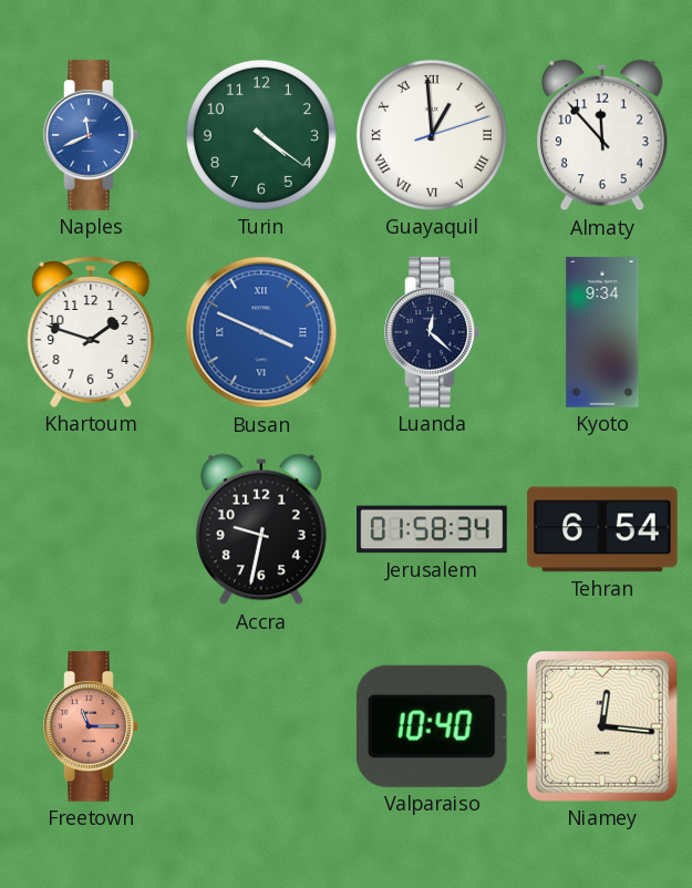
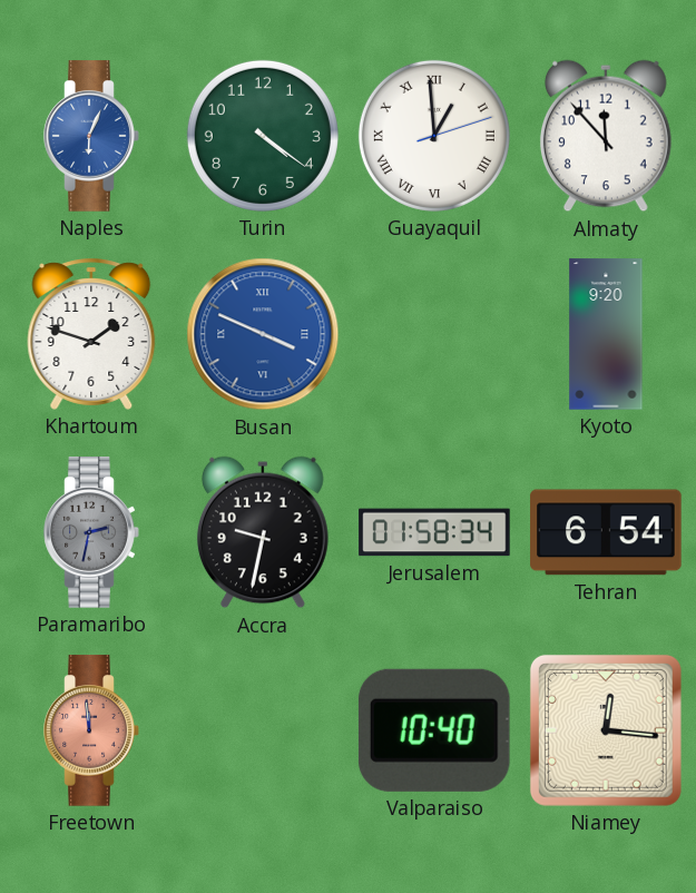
Naples: 11:41 -> 6:04 (91, 136)
Luanda: 12:22 -> none (432, 332)
Kyoto: 9:34 -> 9:20 (606, 334)
Paramaribo: none -> 2:32 (91, 532)
Freetown: 11:15 -> 11:59 (91, 730)
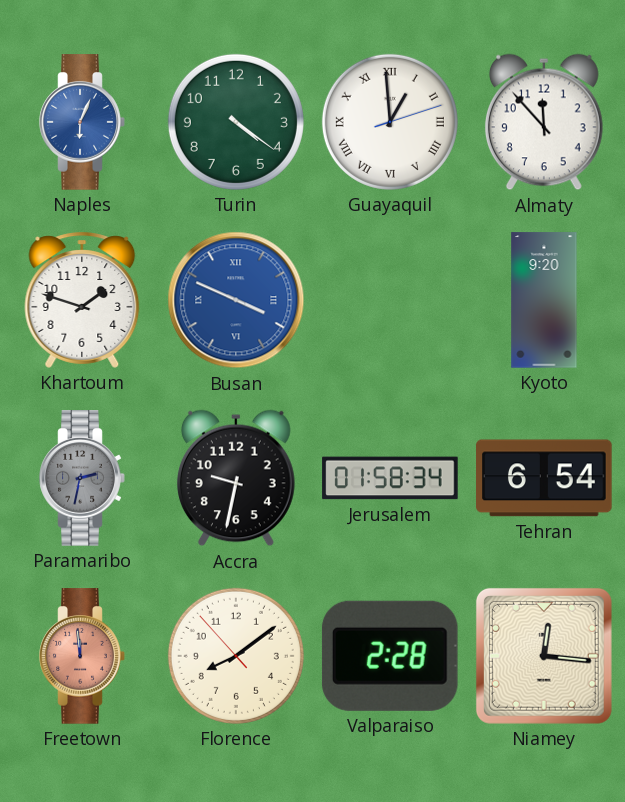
Florence: none -> 8:08 (236, 656)
Valparaiso: 10:40 -> 2:28 (390, 656)
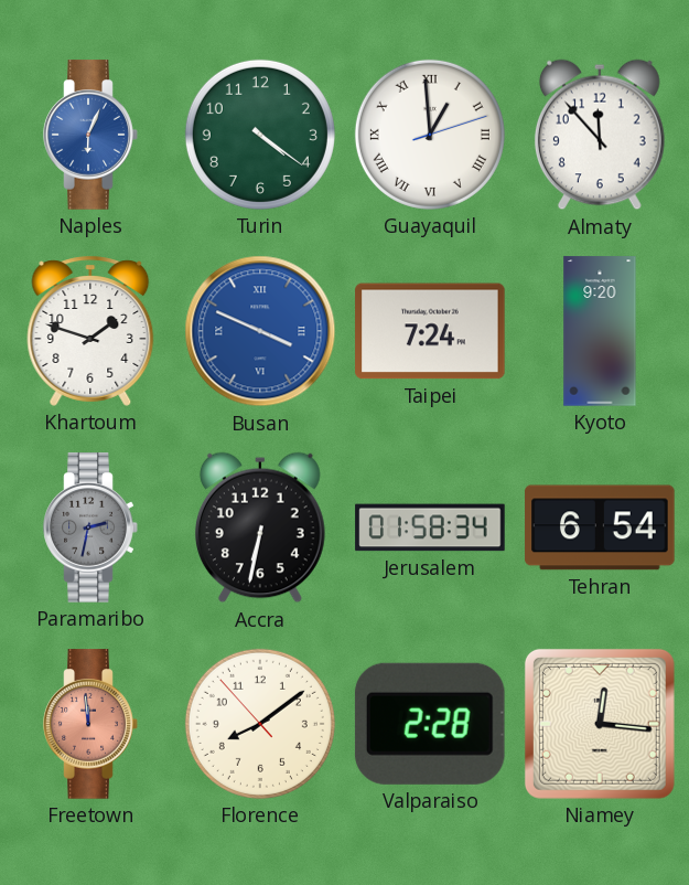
Taipei: none -> 7:24 (430, 331)
Accra: 9:32 -> 6:32 (260, 527)
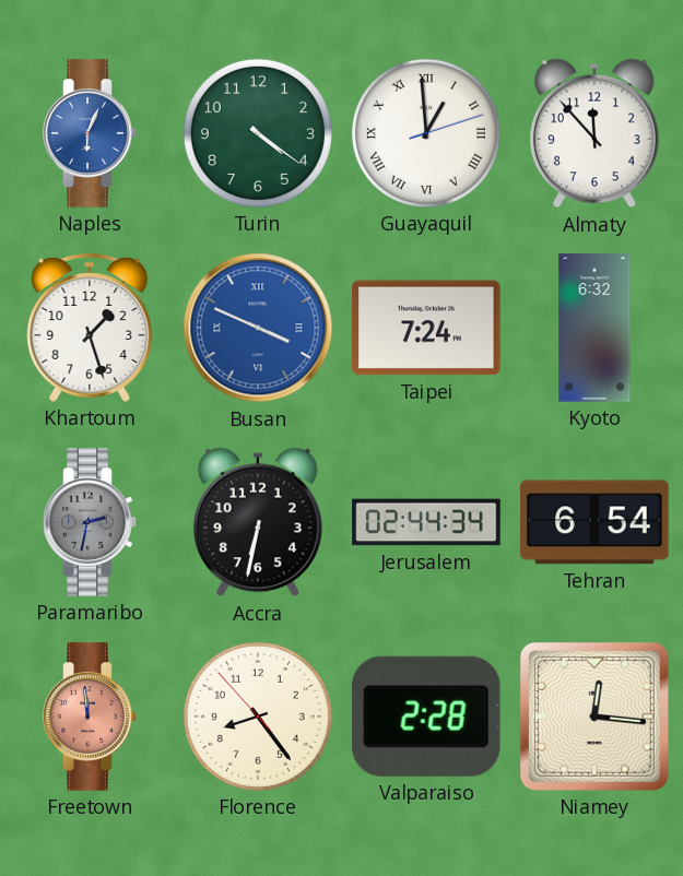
Khartoum: 1:48 -> 1:27 (90, 328)
Kyoto: 9:20 -> 6:32 (594, 328)
Jerusalem: 01:58 -> 02:44 (426, 522)
Florence: 8:08 -> 8:23 (258, 717)
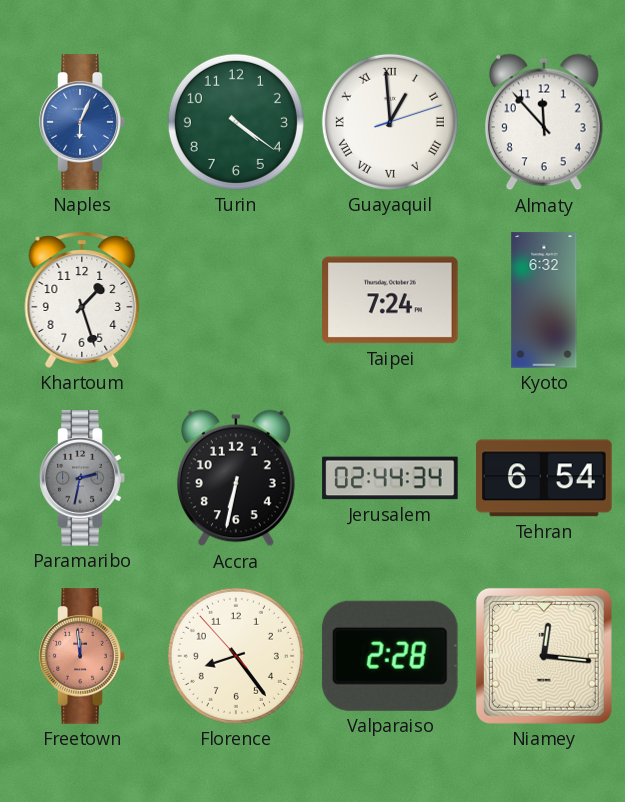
Busan: 3:49 -> none (258, 328)
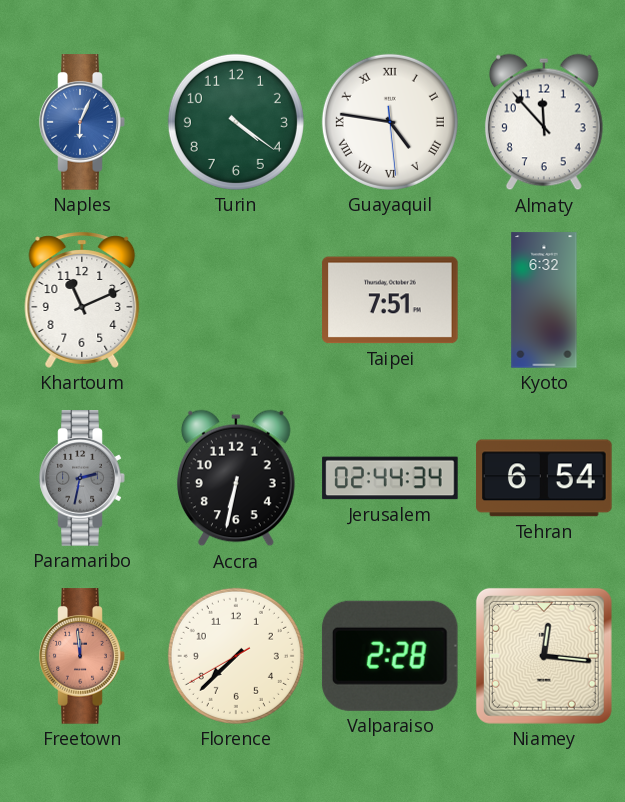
Guayaquil: 12:59 -> 4:46 (390, 122)
Khartoum: 1:27 -> 11:11 (82, 300)
Taipei: 7:24 -> 7:51 (390, 300)
Florence: 8:23 -> 7:37 (236, 656)
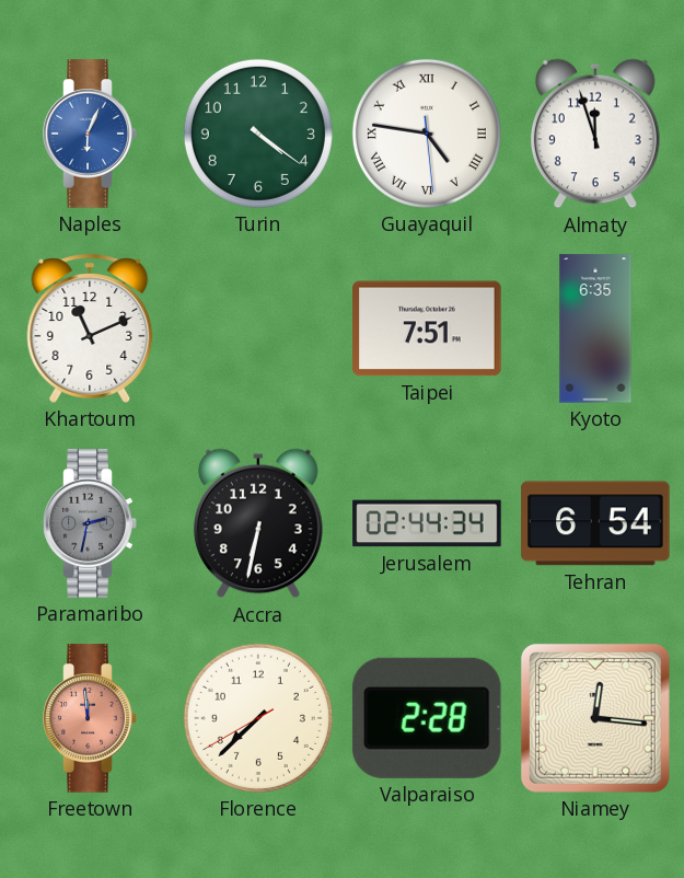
Almaty: 11:53 -> 11:57 (595, 134)
Kyoto: 6:32 -> 6:35 (595, 328)
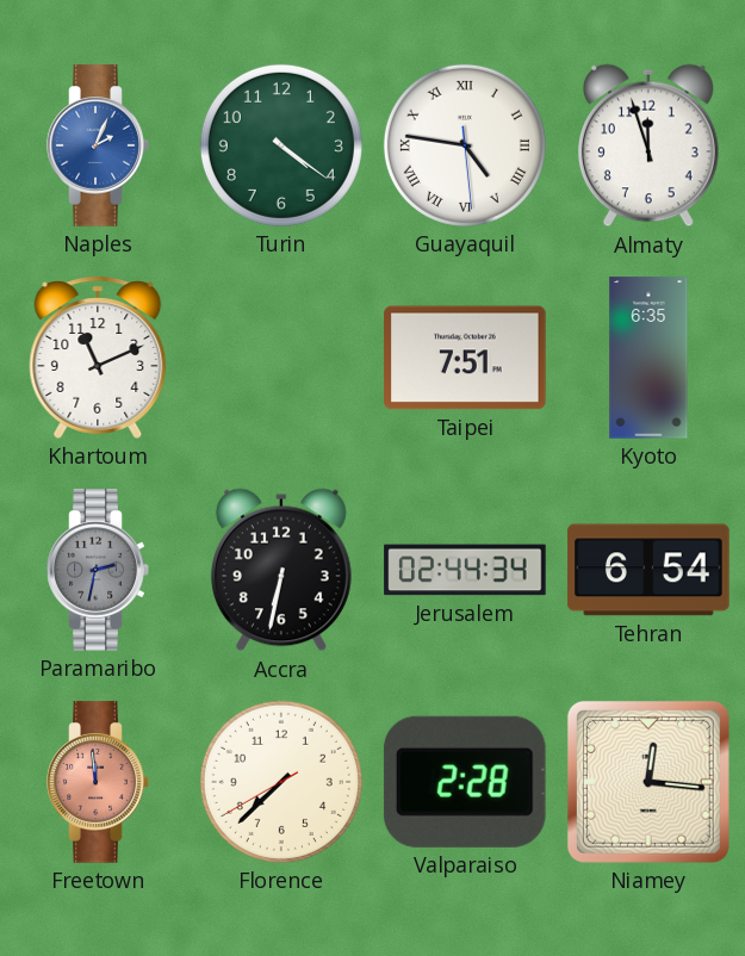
Naples: 6:04 -> 2:04 (98, 145)
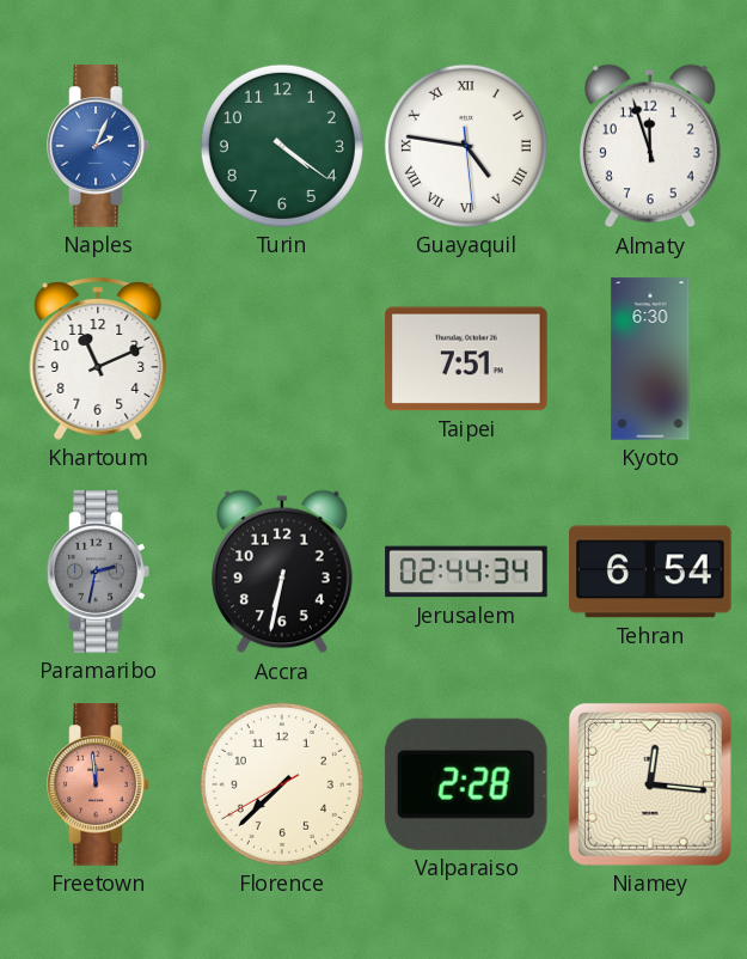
Kyoto: 6:35 -> 6:30 (650, 359)
